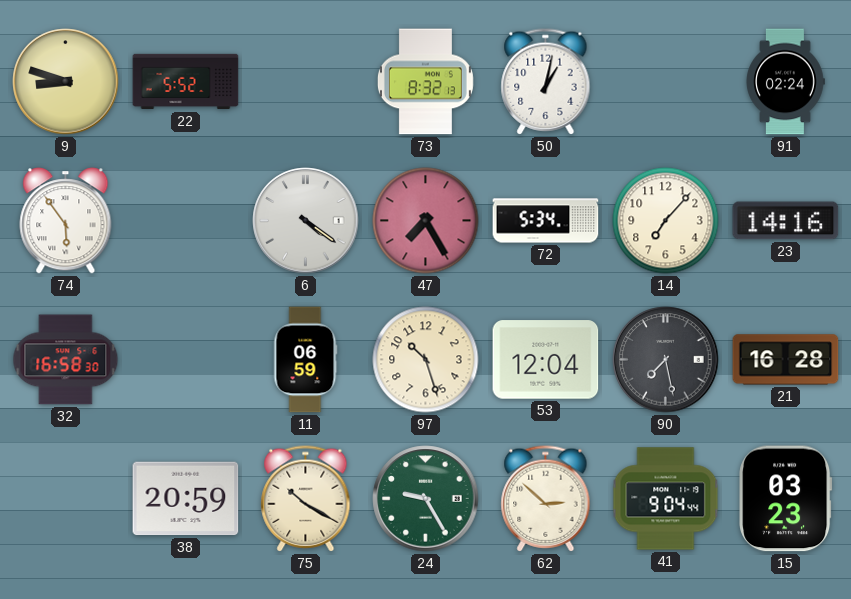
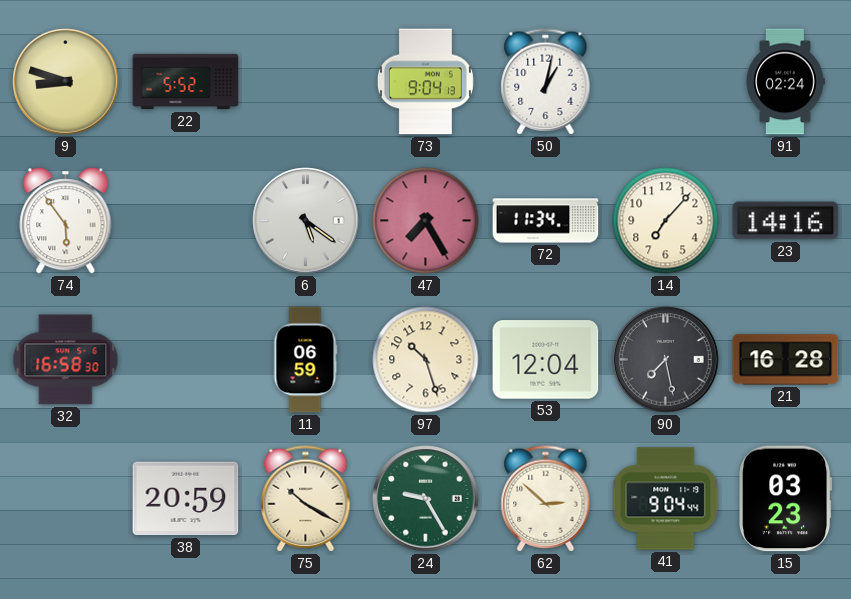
73: 8:32 -> 9:04 (425, 82)
6: 4:21 -> 5:21 (306, 221)
72: 5:34 -> 11:34 (546, 221)
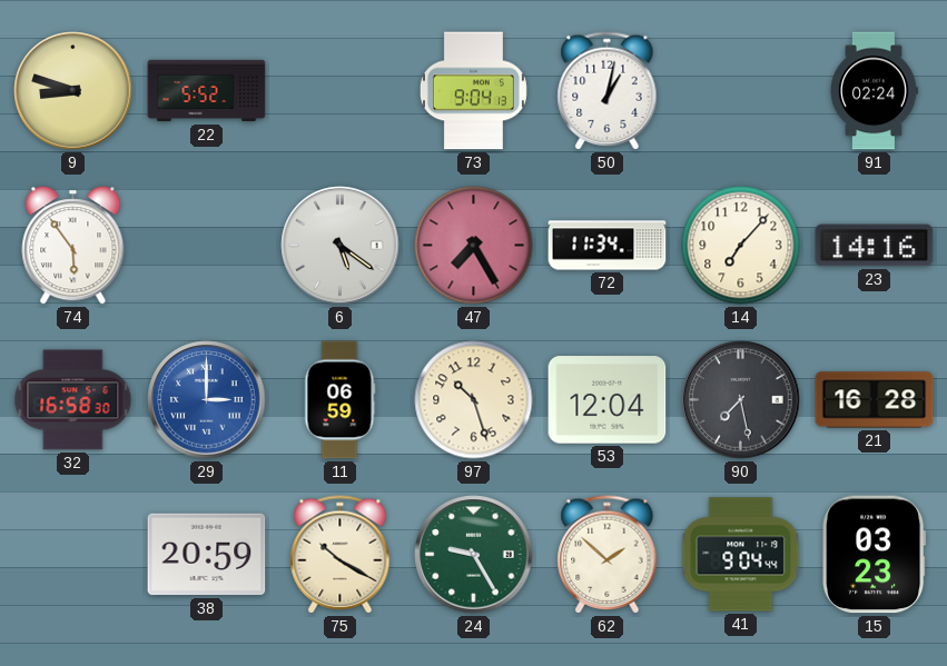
29: none -> 3:00 (207, 400)
62: 2:52 -> 1:52 (608, 555)
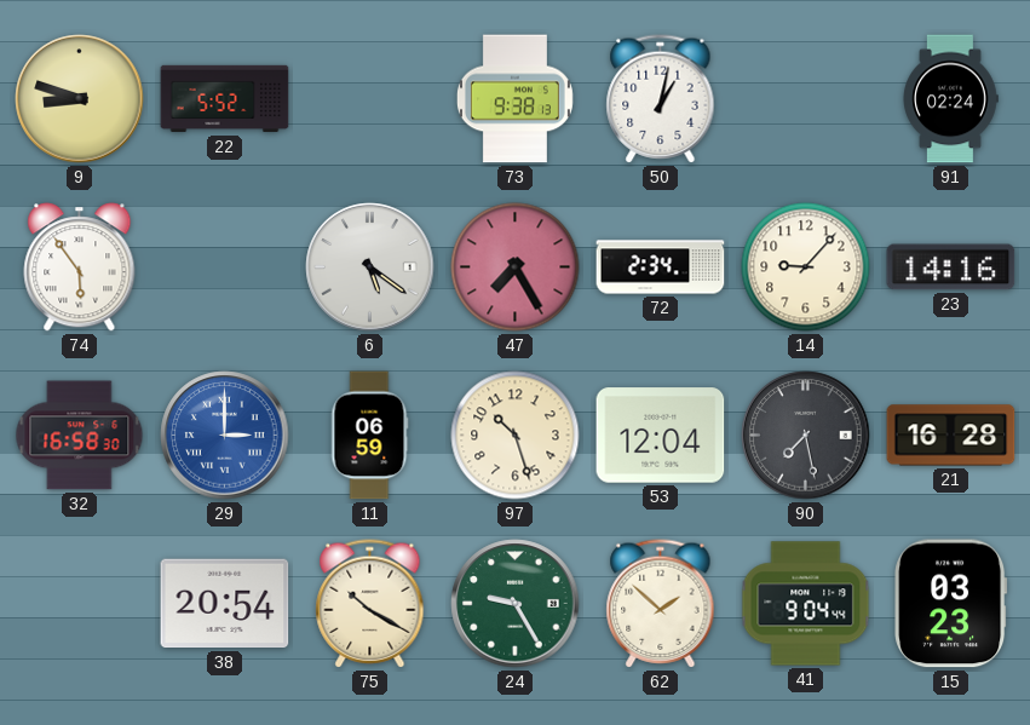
73: 9:04 -> 9:38 (514, 99)
72: 11:34 -> 2:34 (661, 267)
14: 7:07 -> 9:07 (806, 267)
38: 20:59 -> 20:54 (225, 604)
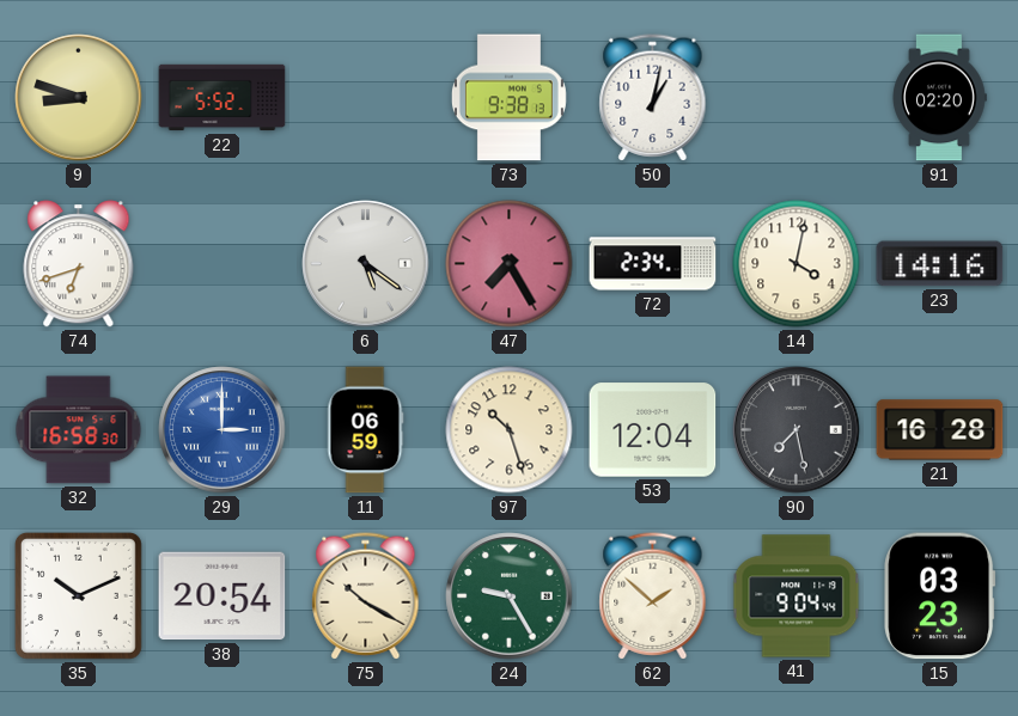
91: 02:24 -> 02:20 (939, 98)
74: 5:54 -> 6:42 (79, 264)
14: 9:07 -> 4:02 (797, 264)
35: none -> 10:11 (78, 595)
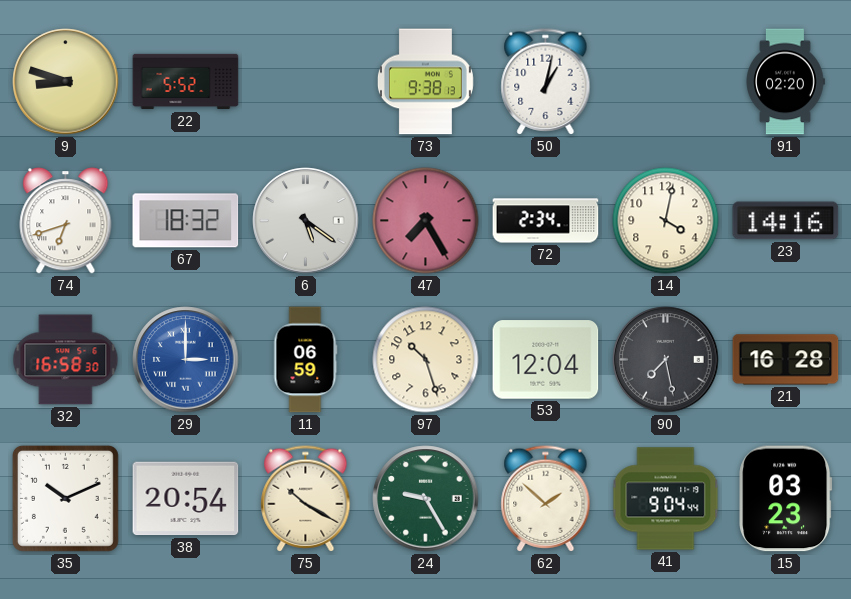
67: none -> 18:32 (186, 221)
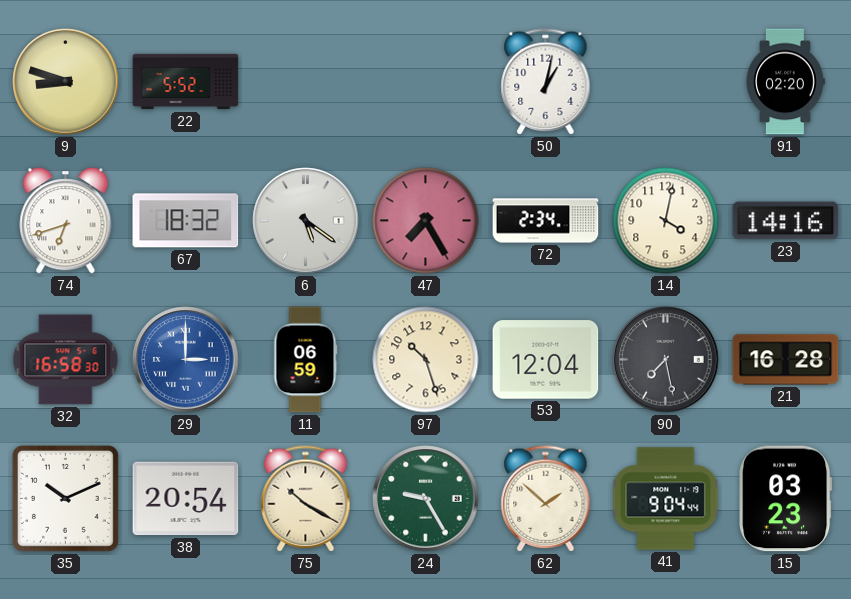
73: 9:38 -> none (425, 82)
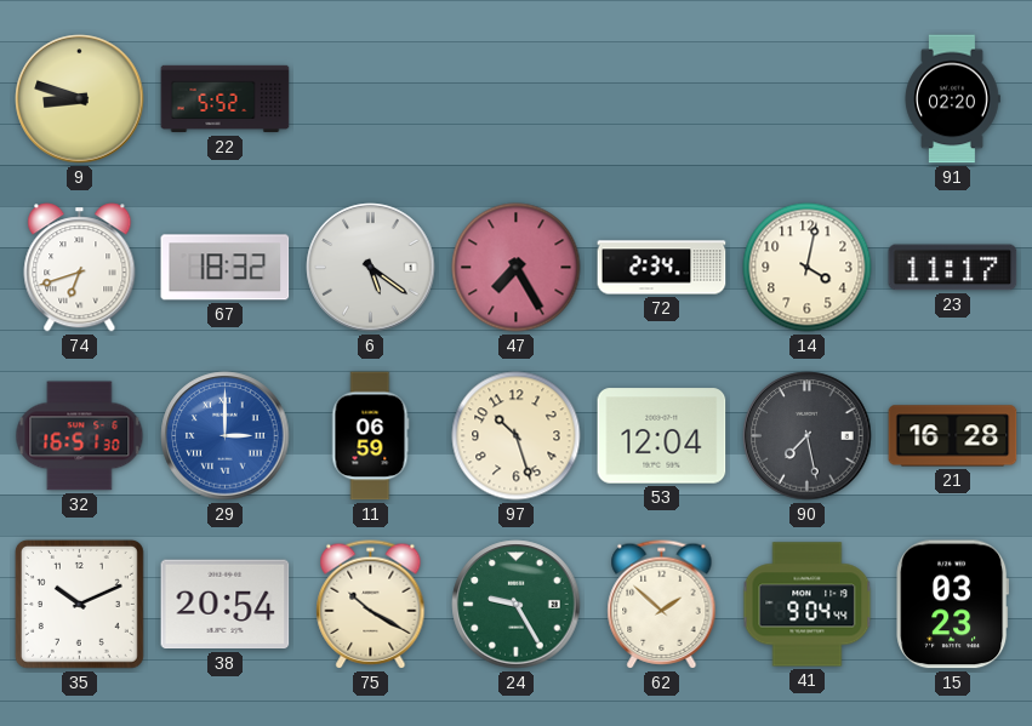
50: 1:02 -> none (546, 82)
23: 14:16 -> 11:17 (953, 268)
32: 16:58 -> 16:51 (80, 436)
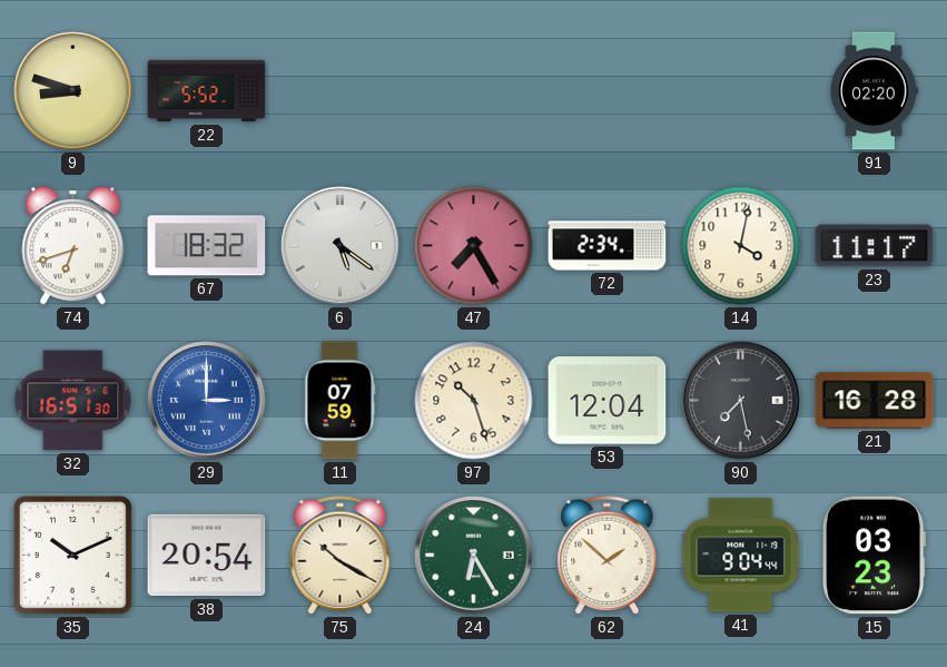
11: 06:59 -> 07:59 (341, 401)
24: 9:25 -> 6:25 (474, 556)
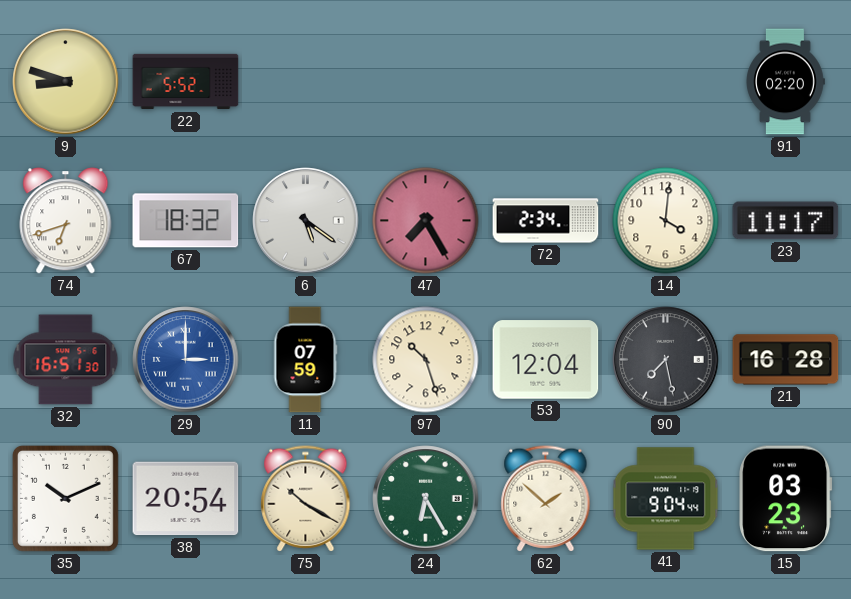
14: 4:02 -> 4:01 (666, 221)
